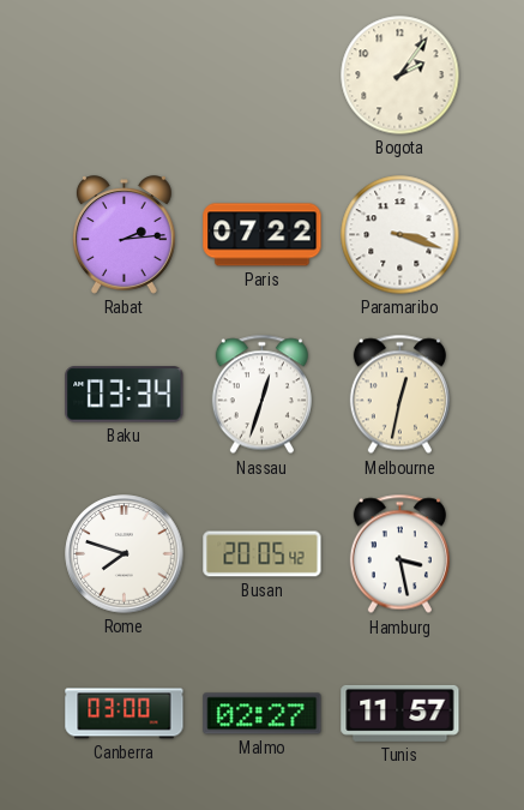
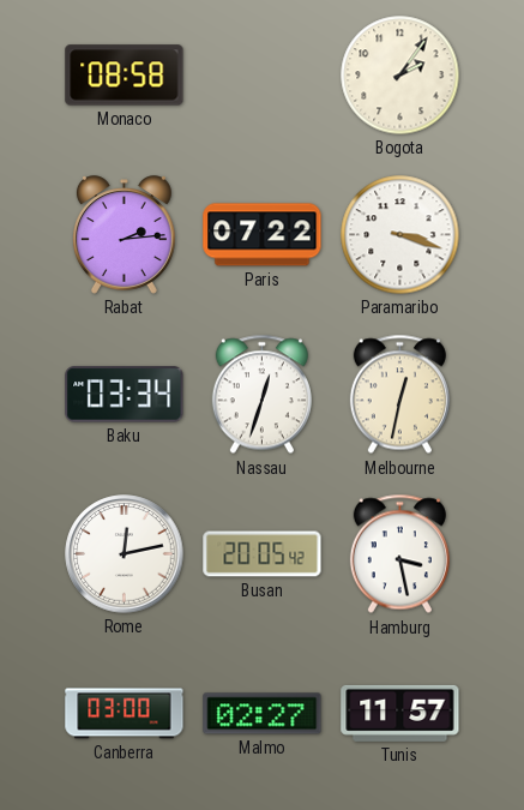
Monaco: none -> 08:58 (125, 76)
Rome: 7:48 -> 12:13 (125, 554)
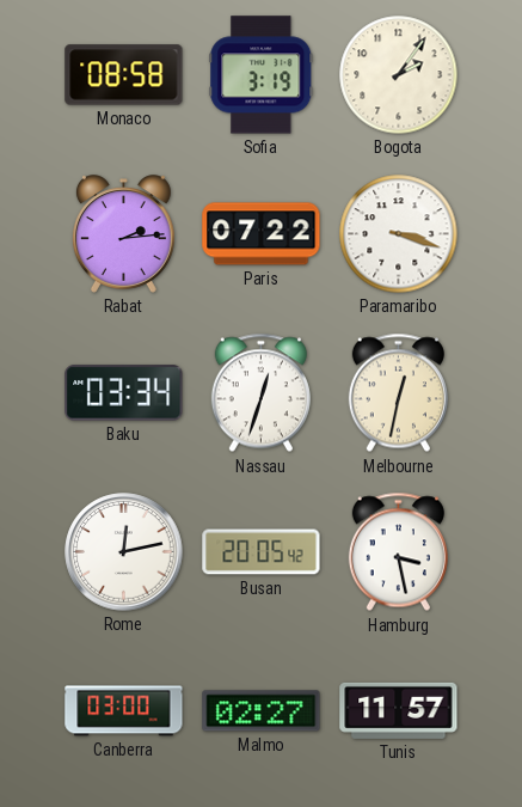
Sofia: none -> 3:19 (262, 75)
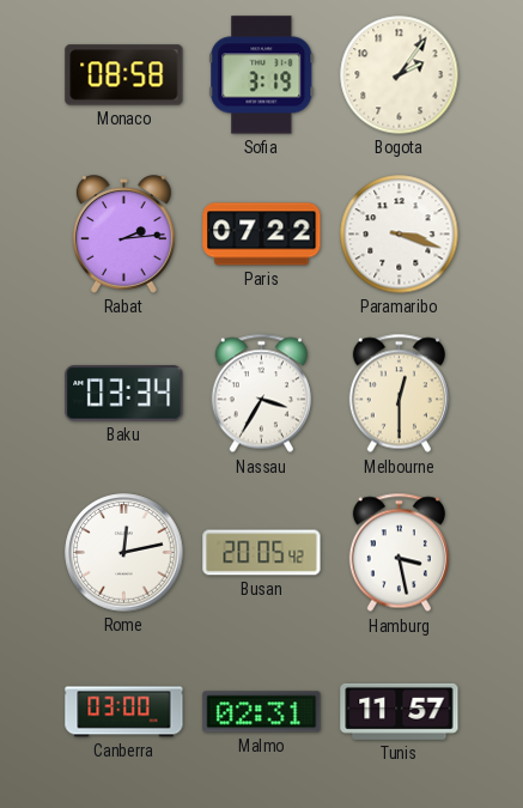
Nassau: 12:33 -> 3:35 (261, 394)
Melbourne: 12:32 -> 12:30 (399, 394)
Malmo: 02:27 -> 02:31 (262, 712)
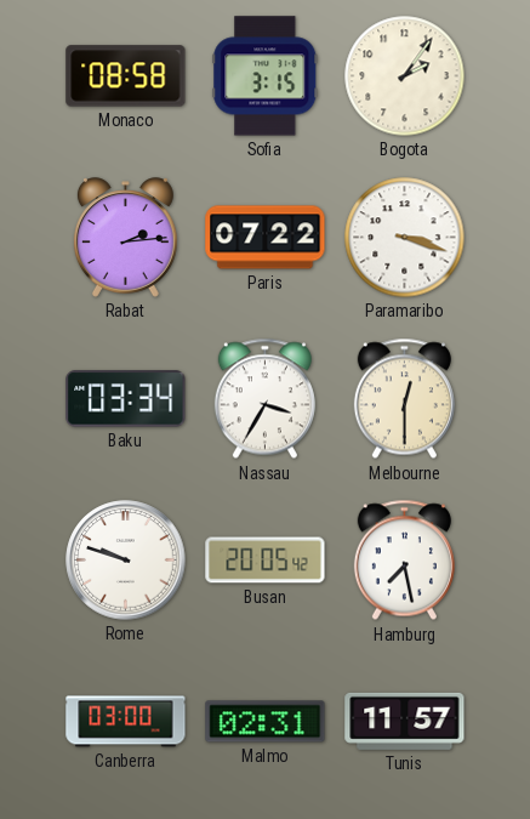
Sofia: 3:19 -> 3:15 (266, 76)
Rome: 12:13 -> 9:48 (126, 561)
Hamburg: 3:28 -> 7:28 (404, 561)
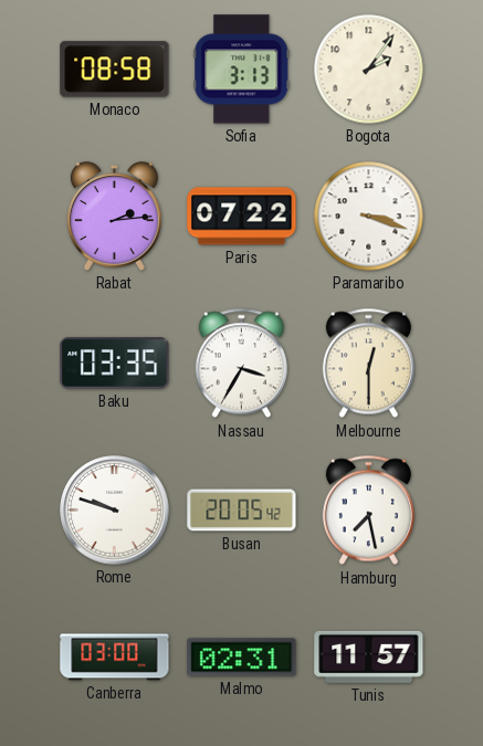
Sofia: 3:15 -> 3:13 (242, 70)
Baku: 03:34 -> 03:35 (115, 364)
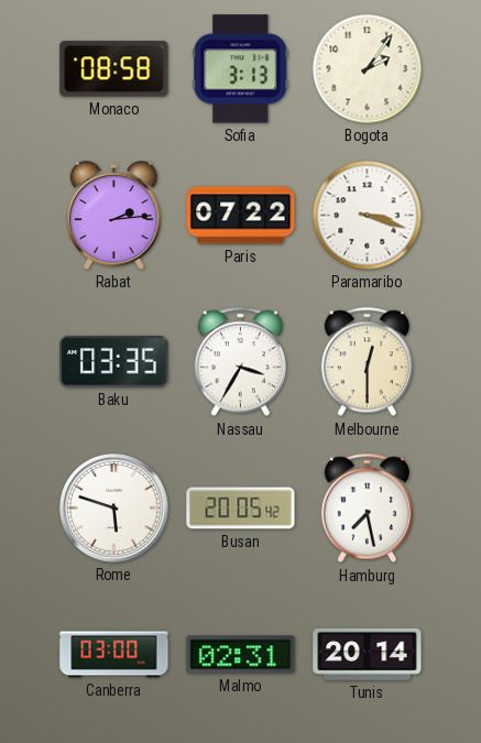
Rome: 9:48 -> 5:48 (114, 509)
Tunis: 11:57 -> 20:14 (368, 654)
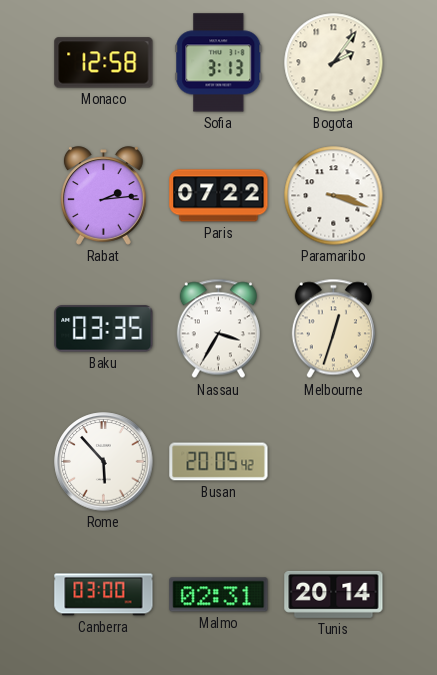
Monaco: 08:58 -> 12:58 (104, 63)
Melbourne: 12:30 -> 12:33 (333, 329)
Rome: 5:48 -> 5:53 (104, 462)
Hamburg: 7:28 -> none (367, 509)
